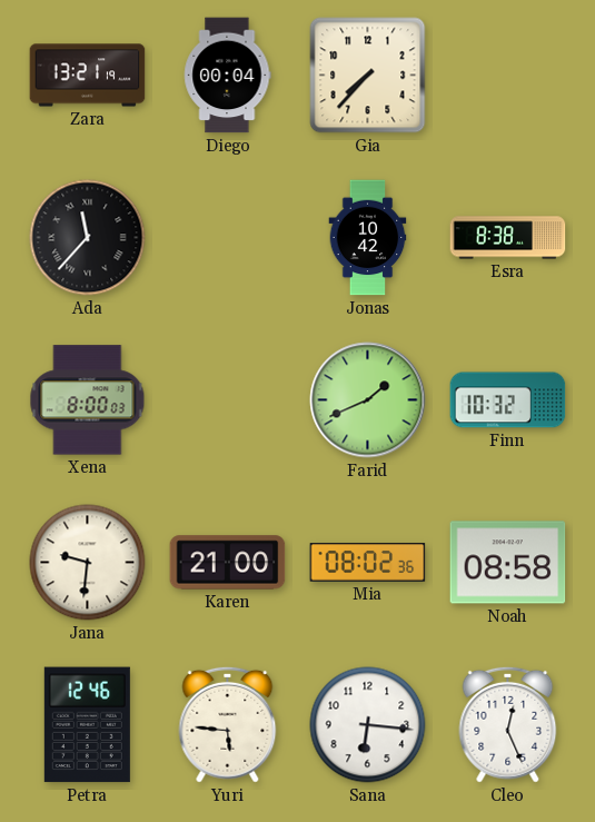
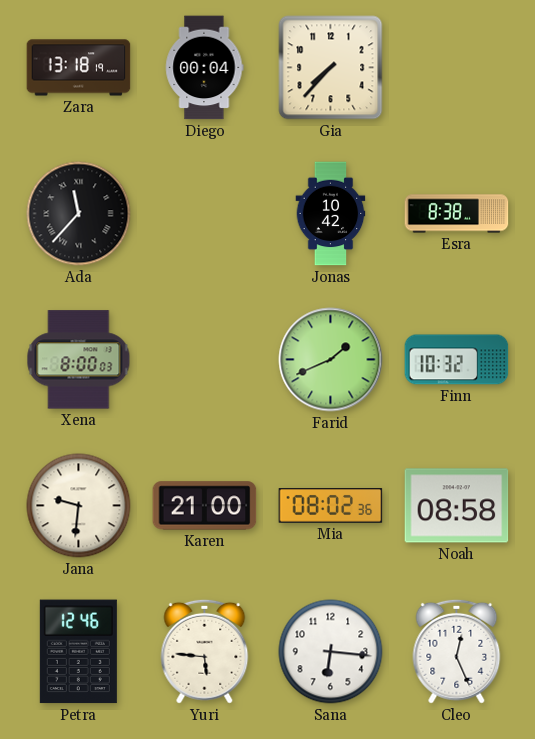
Zara: 13:21 -> 13:18 (79, 68)
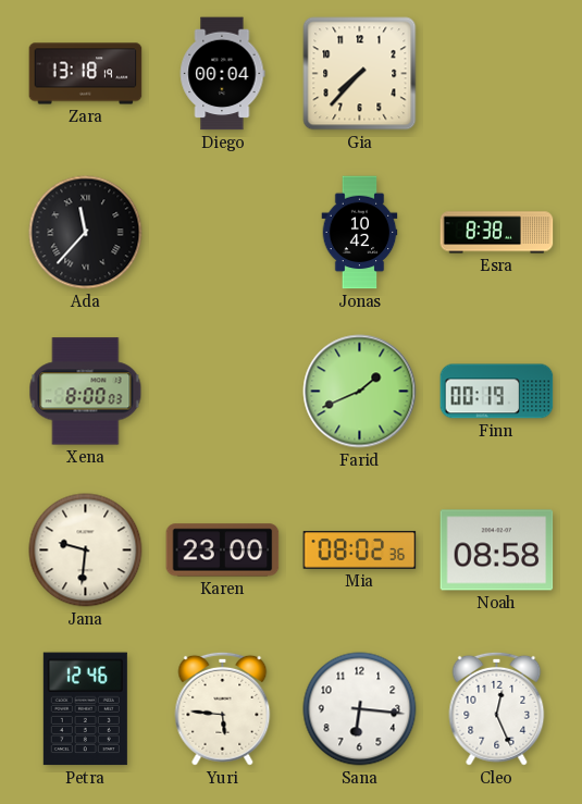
Finn: 10:32 -> 00:19 (497, 392)
Karen: 21:00 -> 23:00 (223, 551)
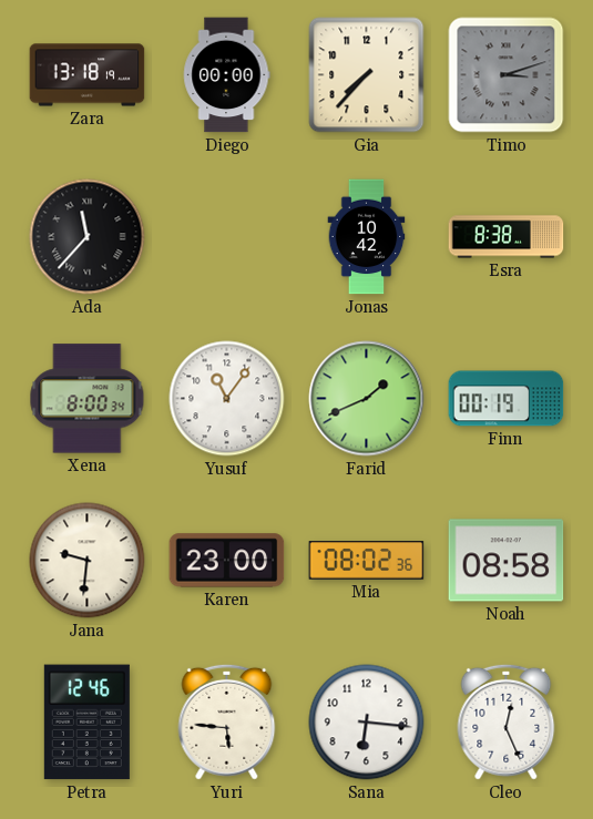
Diego: 00:04 -> 00:00 (226, 75)
Timo: none -> 3:12 (507, 75)
Xena: 8:00:03 -> 8:00:34 (88, 399)
Yusuf: none -> 11:06 (227, 399)
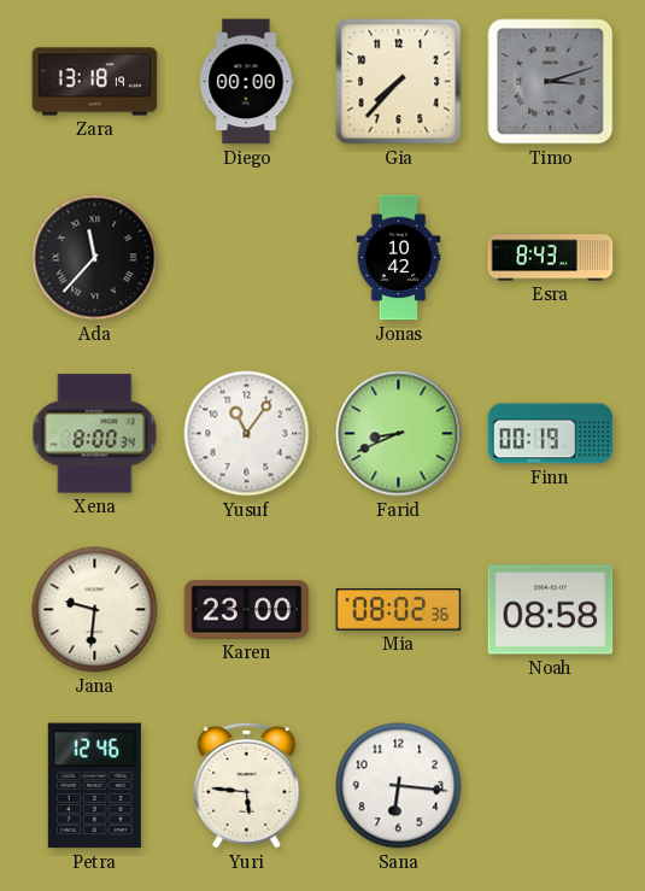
Esra: 8:38 -> 8:43 (551, 258)
Farid: 1:41 -> 8:41 (399, 434)
Cleo: 12:26 -> none (507, 721)
